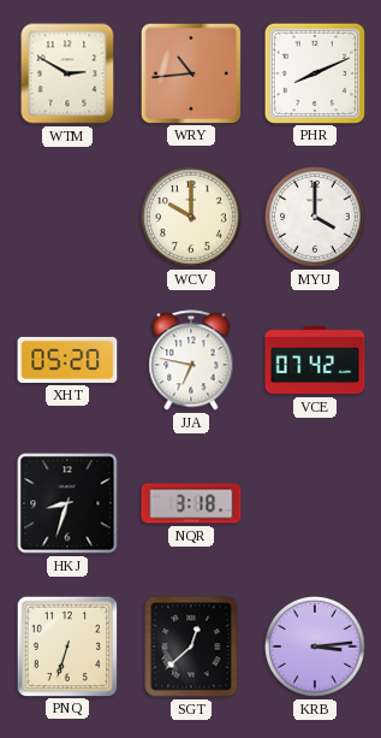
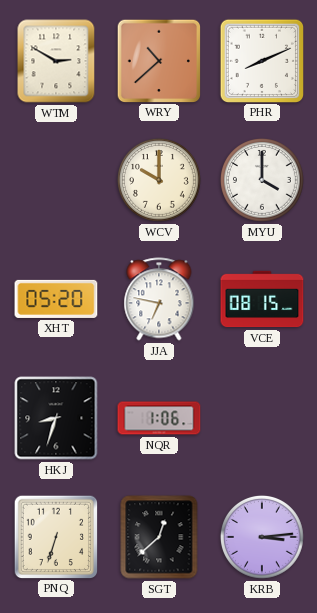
WRY: 10:44 -> 10:38 (158, 60)
VCE: 07:42 -> 08:15 (262, 299)
NQR: 3:18 -> 1:06 (159, 418)
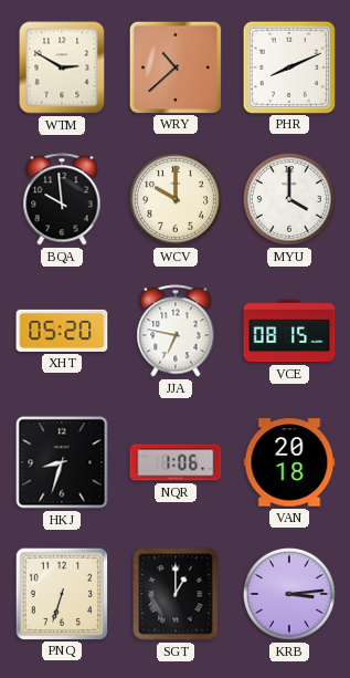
BQA: none -> 9:59 (62, 199)
VAN: none -> 20:18 (289, 462)
SGT: 12:38 -> 1:00 (176, 594)
